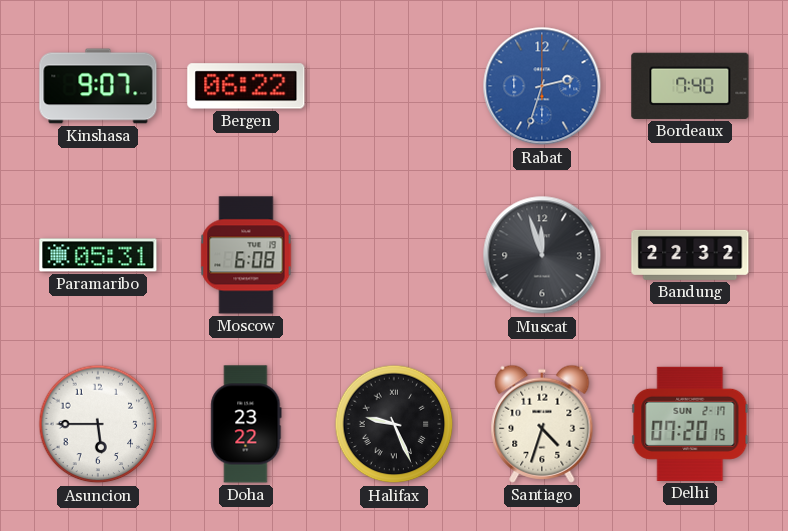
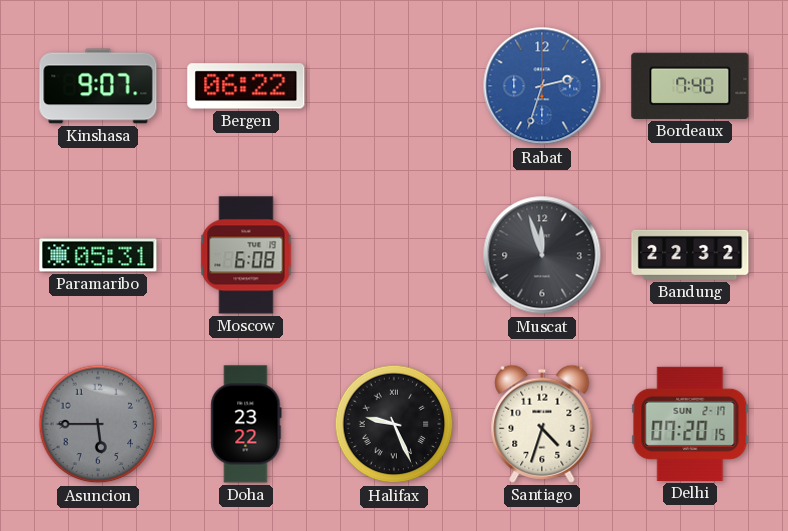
Asuncion dial: white -> grey (98, 424)
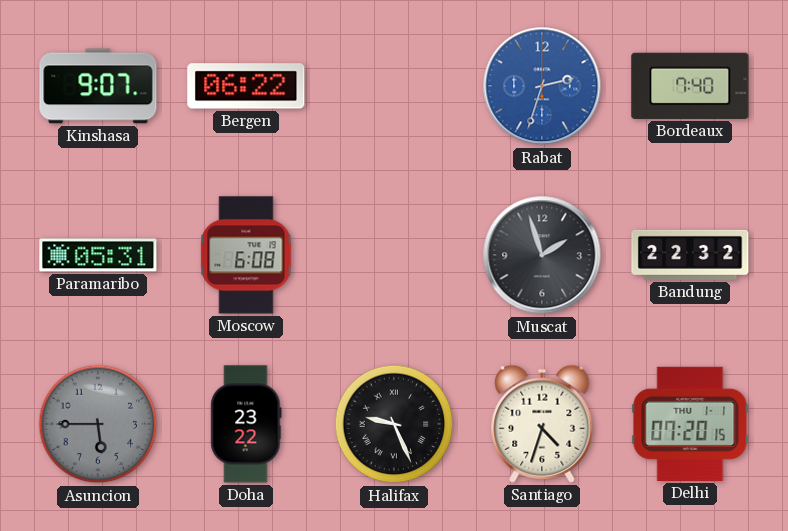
Muscat: 11:57 -> 1:57 (542, 255)
Delhi date: SUN 2-17 -> THU 1-1 (690, 424)
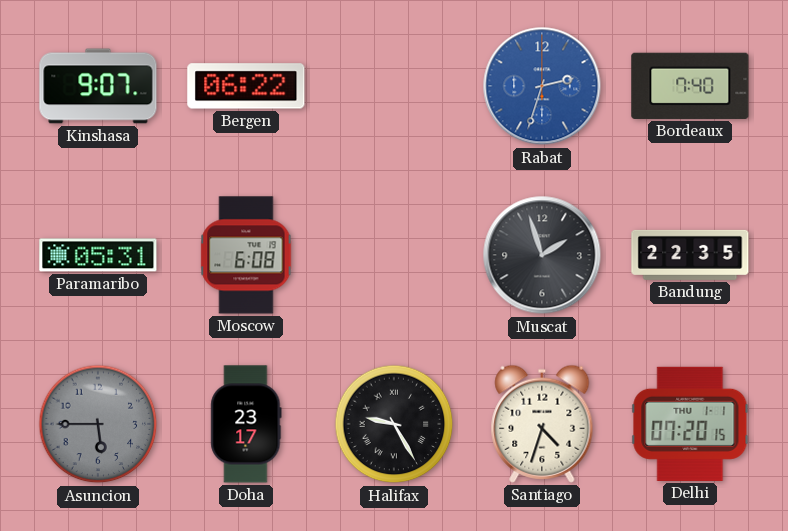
Bandung: 22:32 -> 22:35 (690, 255)
Doha: 23:22 -> 23:17 (246, 424)
Halifax: 9:26 -> 9:25 (394, 424)
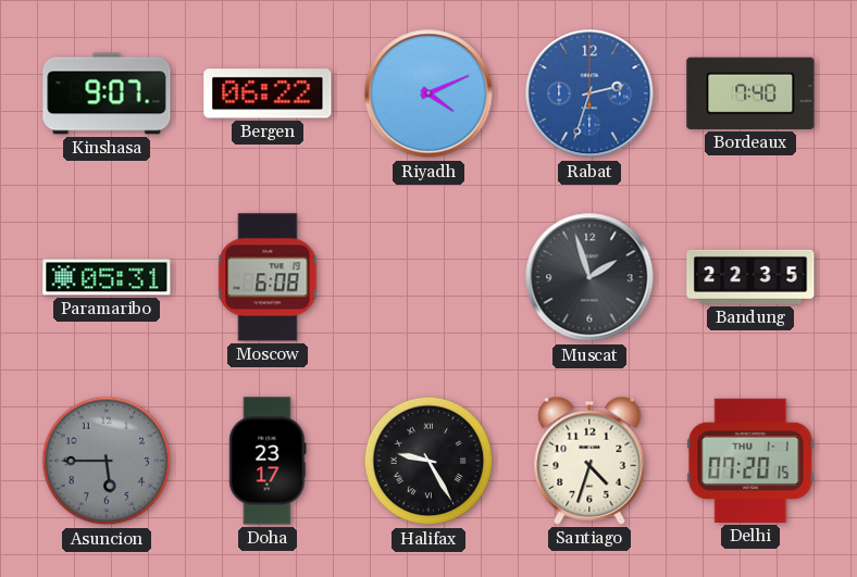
Riyadh: none -> 4:11 (428, 93)
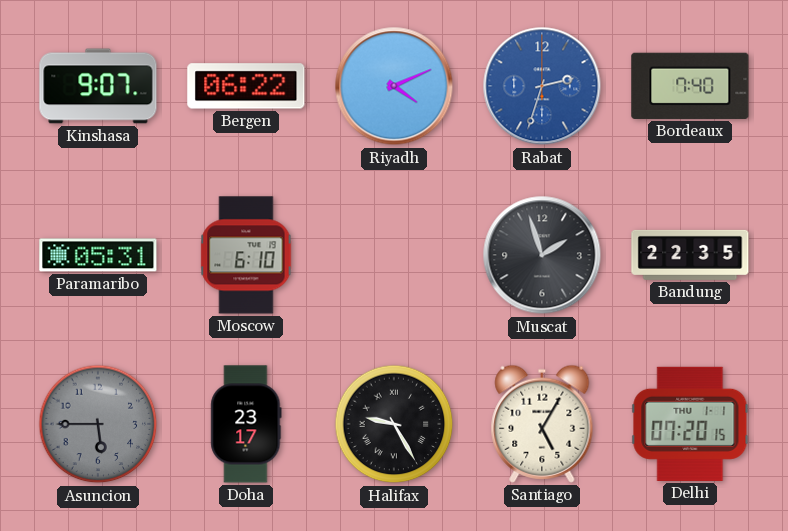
Moscow: 6:08 -> 6:10 (246, 255)
Santiago: 4:33 -> 5:05 (542, 424)
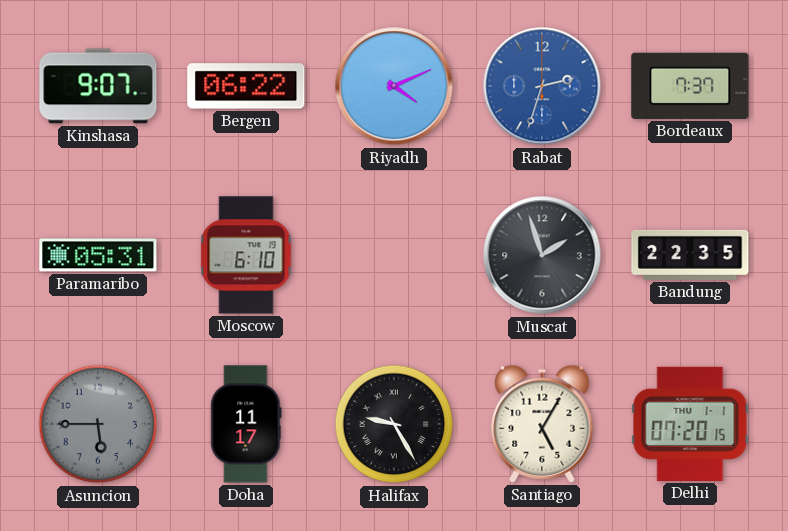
Bordeaux: 7:40 -> 7:37 (690, 86)
Doha: 23:17 -> 11:17 (246, 424)
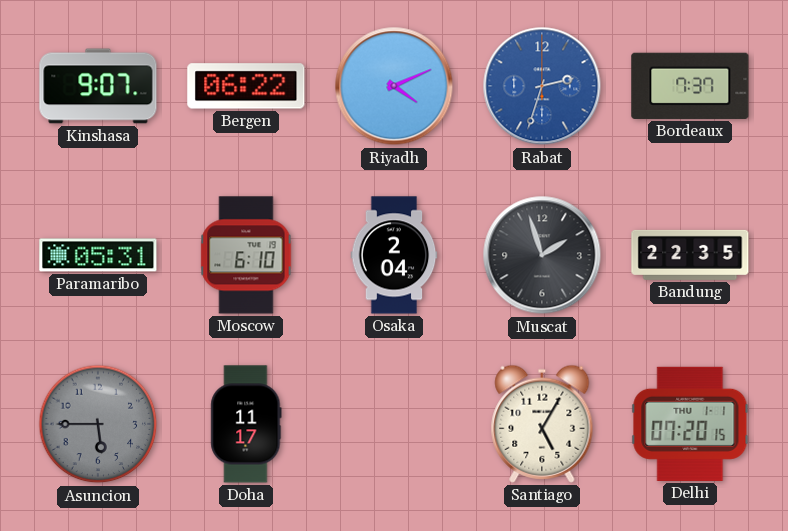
Osaka: none -> 2:04 (394, 255)
Halifax: 9:25 -> none (394, 424)
